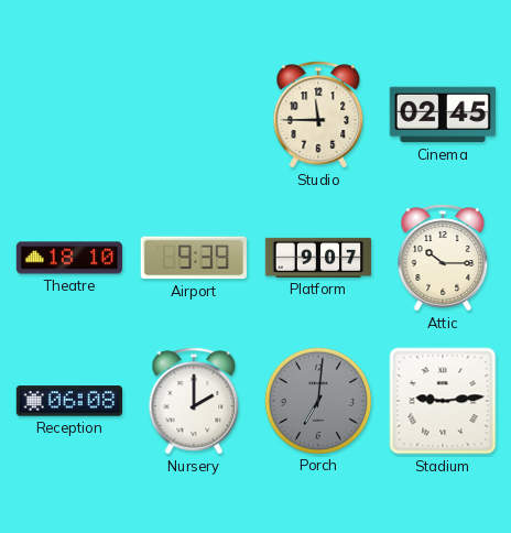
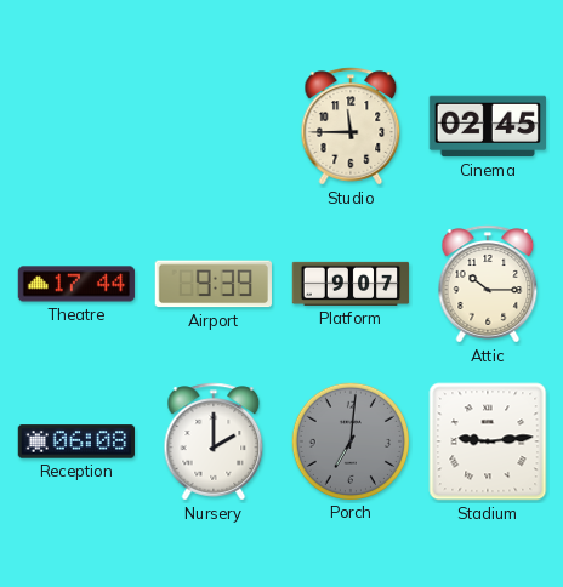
Theatre: 18:10 -> 17:44 (76, 284)
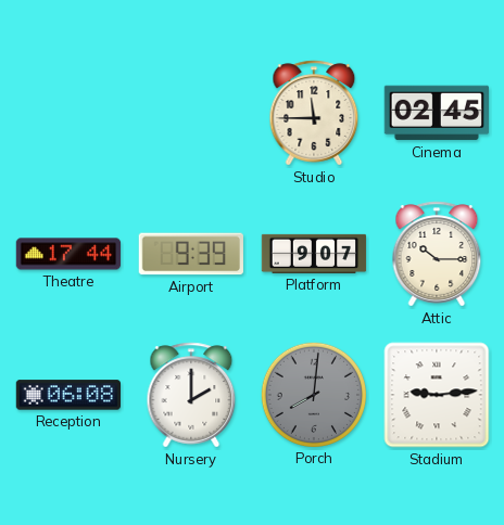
Porch: 7:01 -> 8:01 (313, 394)
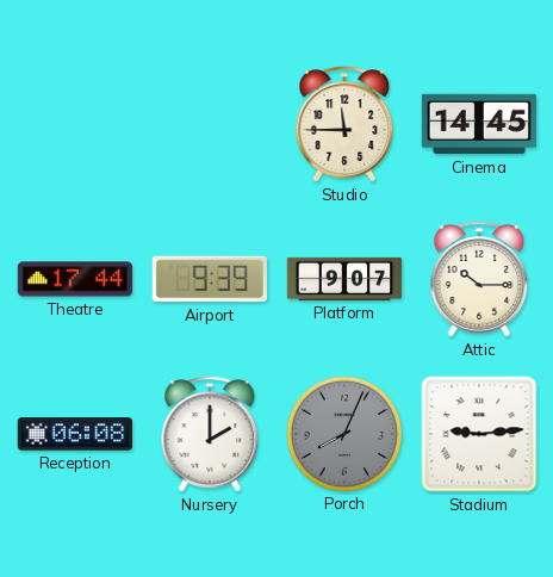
Cinema: 02:45 -> 14:45 (478, 124)
Porch: 8:01 -> 8:04 (343, 433)
